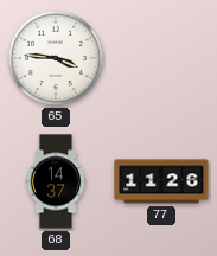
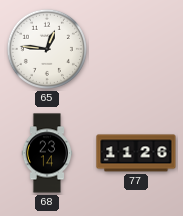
65: 3:46 -> 12:46 (47, 49)
68: 14:37 -> 23:14 (47, 153)
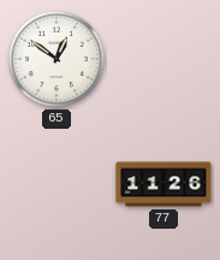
65: 12:46 -> 12:51 (57, 59)
68: 23:14 -> none (47, 153)
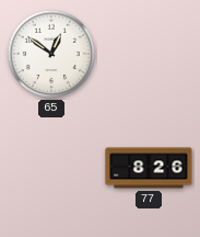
77: 11:26 -> 8:26 (149, 168)
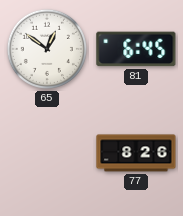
81: none -> 6:45 (136, 49)
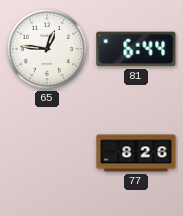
65: 12:51 -> 12:46 (47, 49)
81: 6:45 -> 6:44 (136, 49)
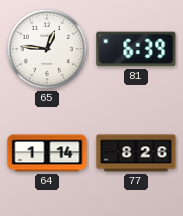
81: 6:44 -> 6:39 (136, 49)
64: none -> 1:14 (47, 153)
